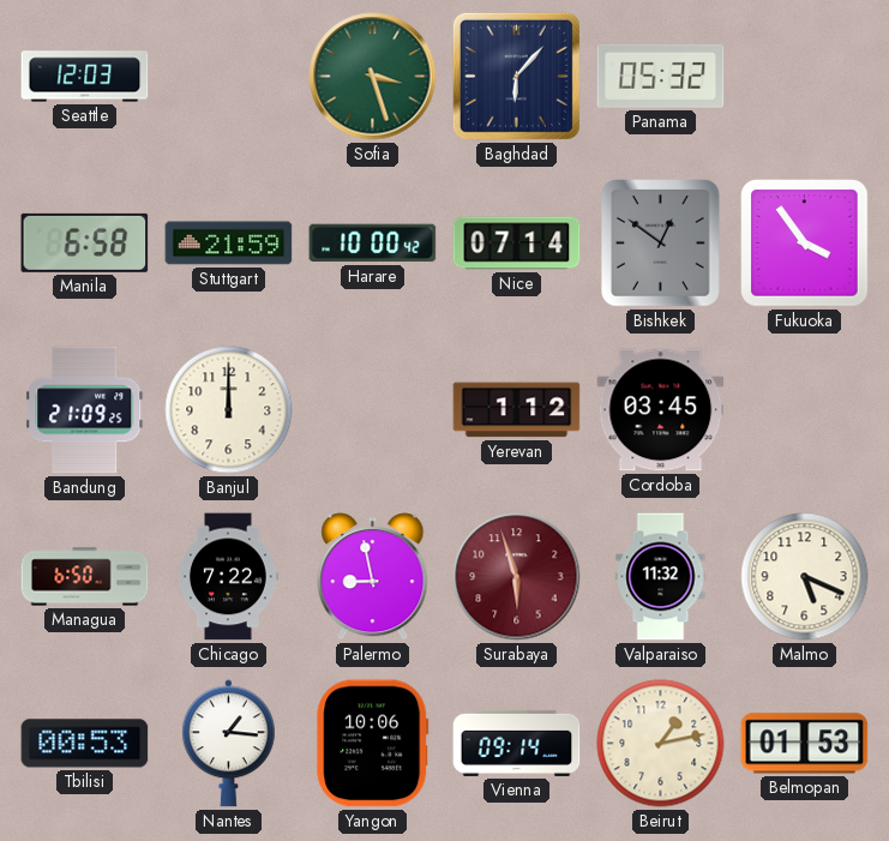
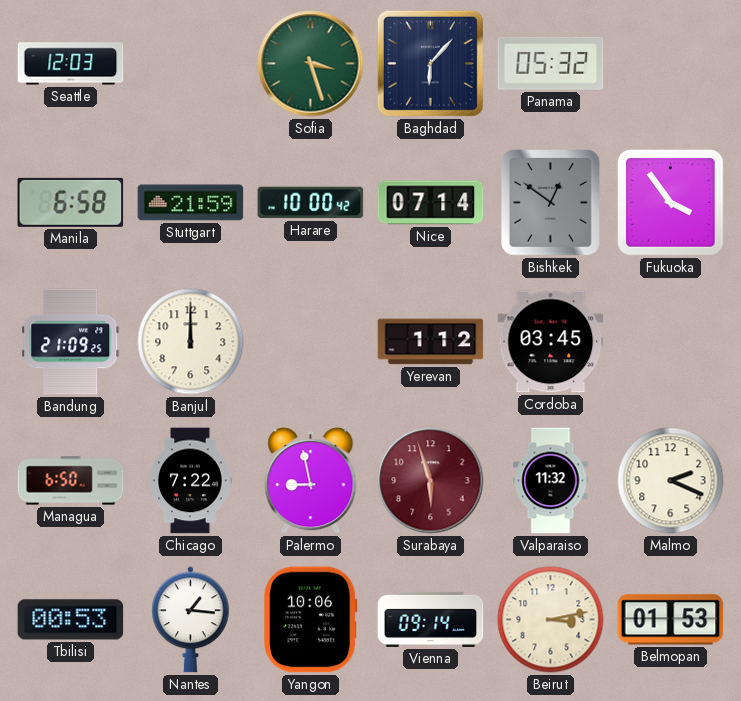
Malmo: 5:19 -> 2:19 (671, 481)
Beirut: 1:13 -> 3:13 (551, 620)
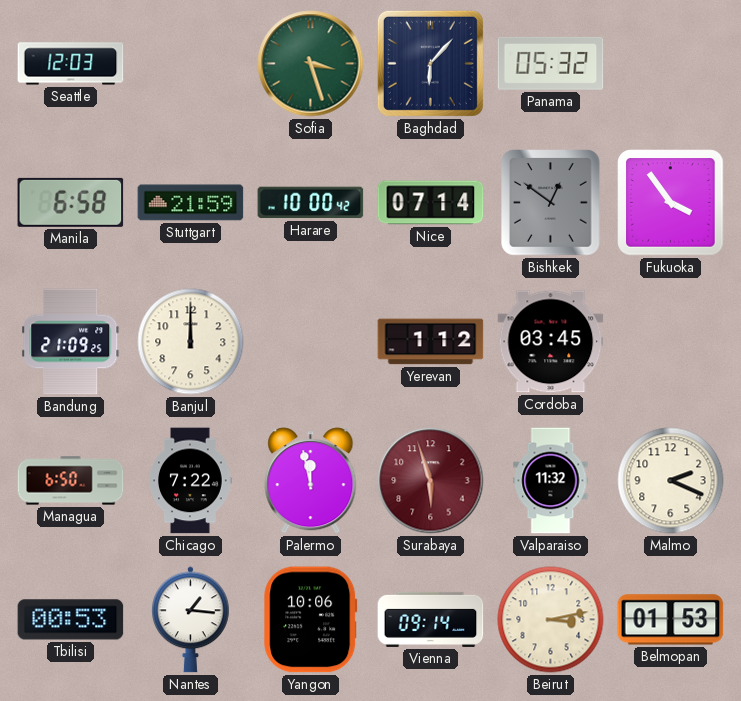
Palermo: 8:58 -> 11:58 (311, 481)
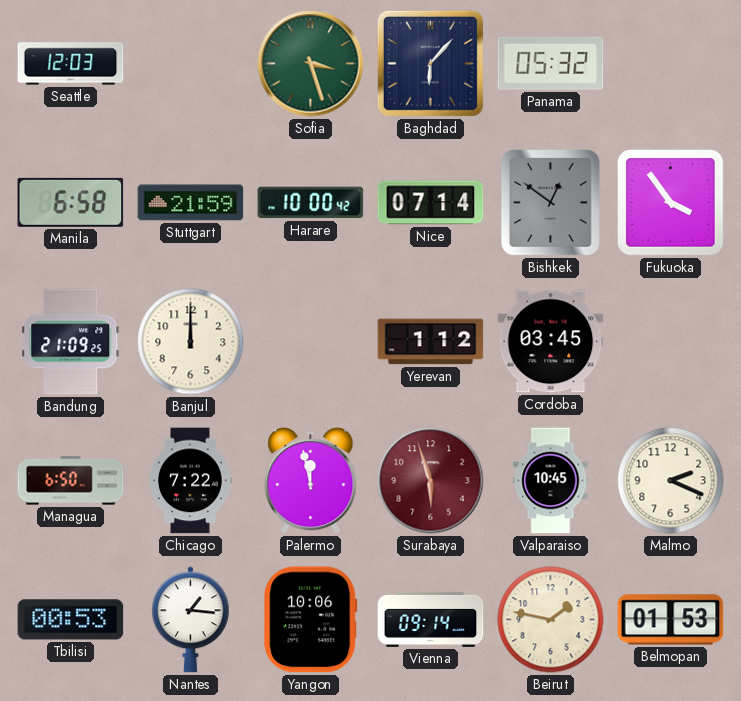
Valparaiso: 11:32 -> 10:45 (551, 481)
Beirut: 3:13 -> 1:47 (551, 620)
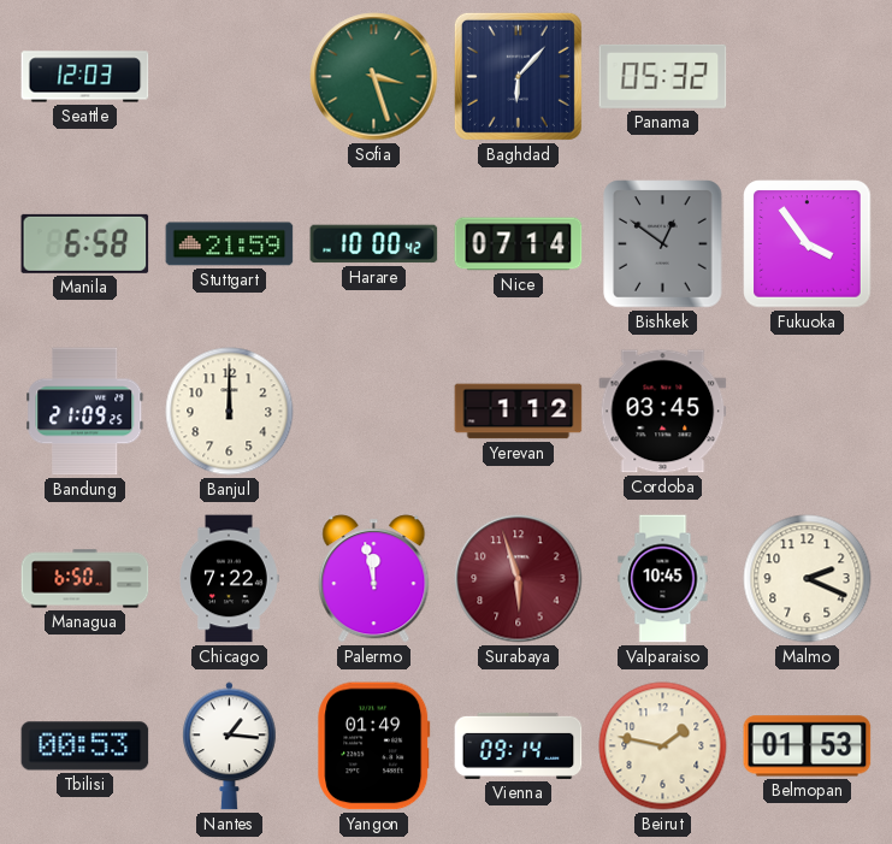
Yangon: 10:06 -> 01:49 (374, 746)
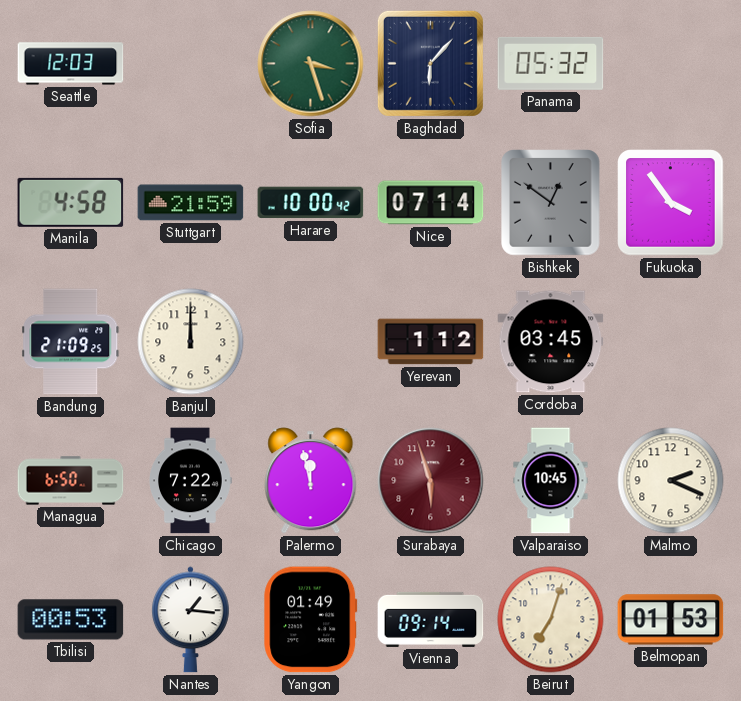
Manila: 6:58 -> 4:58 (71, 202)
Beirut: 1:47 -> 7:03 (551, 620)
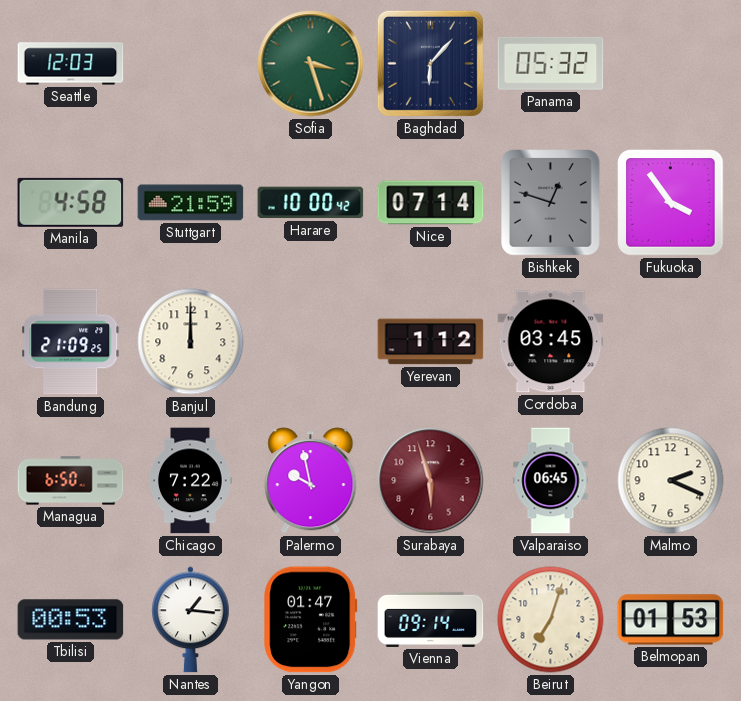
Bishkek: 12:51 -> 12:48 (551, 203)
Palermo: 11:58 -> 9:58 (311, 481)
Valparaiso: 10:45 -> 06:45 (551, 481)
Yangon: 01:49 -> 01:47 (311, 620)
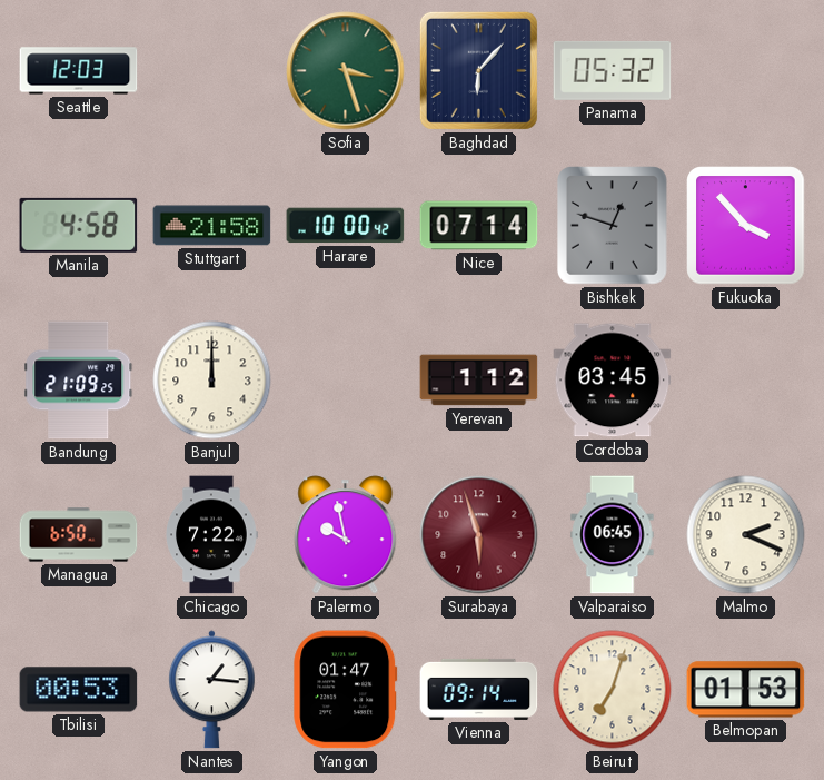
Stuttgart: 21:59 -> 21:58 (212, 226)
Fukuoka: 3:54 -> 3:53 (746, 226)
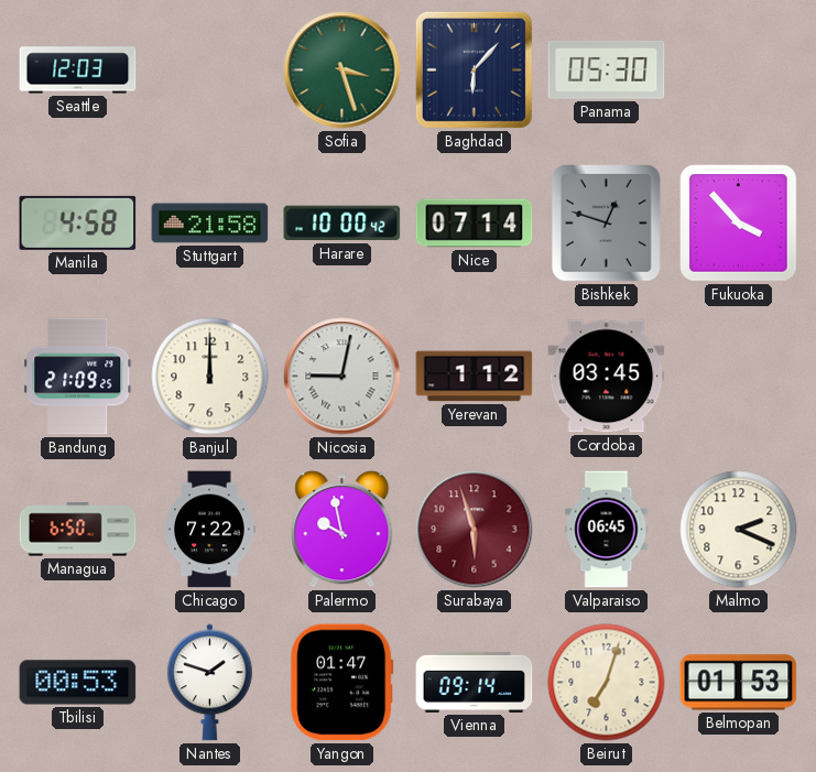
Panama: 05:32 -> 05:30 (607, 69)
Nicosia: none -> 9:02 (342, 377)
Nantes: 1:16 -> 1:48 (209, 683)
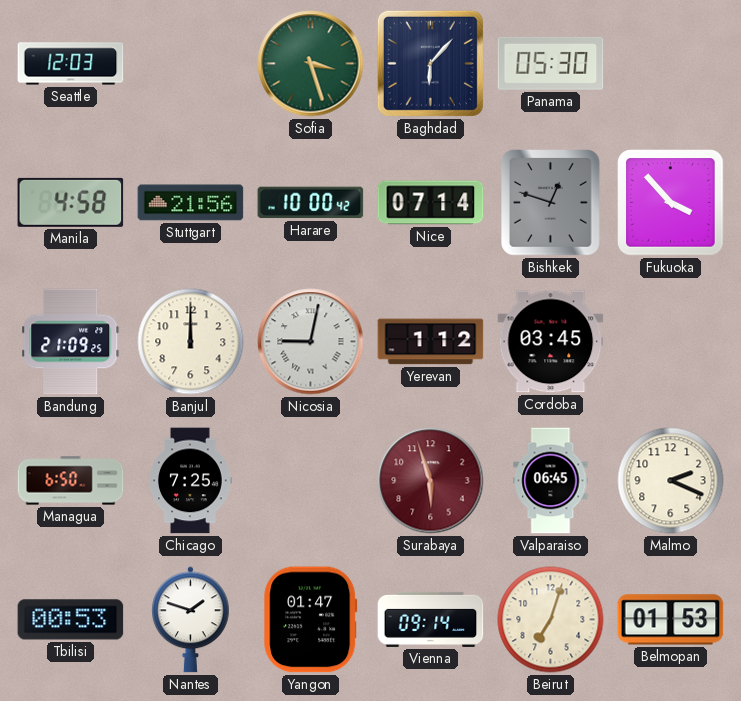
Stuttgart: 21:58 -> 21:56 (191, 203)
Chicago: 7:22 -> 7:25 (191, 481)
Palermo: 9:58 -> none (342, 530)
